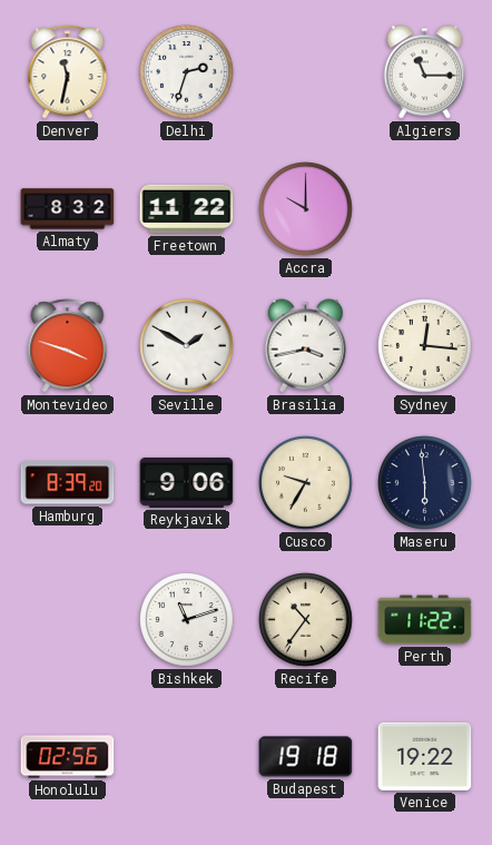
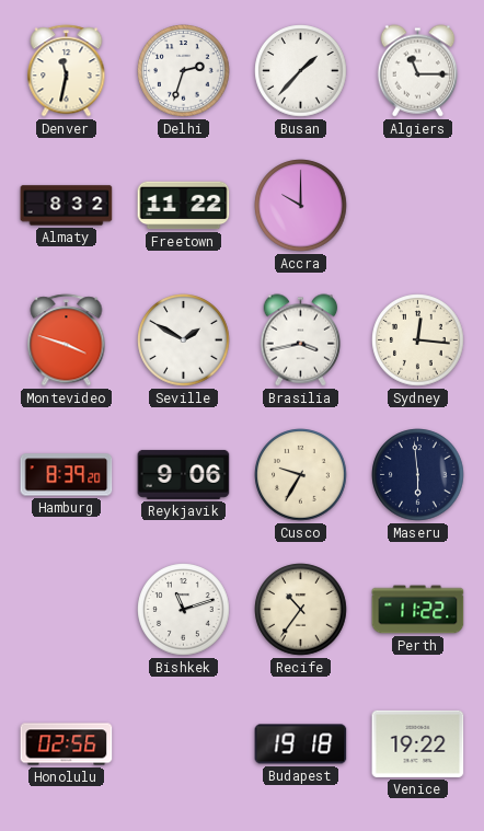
Busan: none -> 1:37 (301, 71)
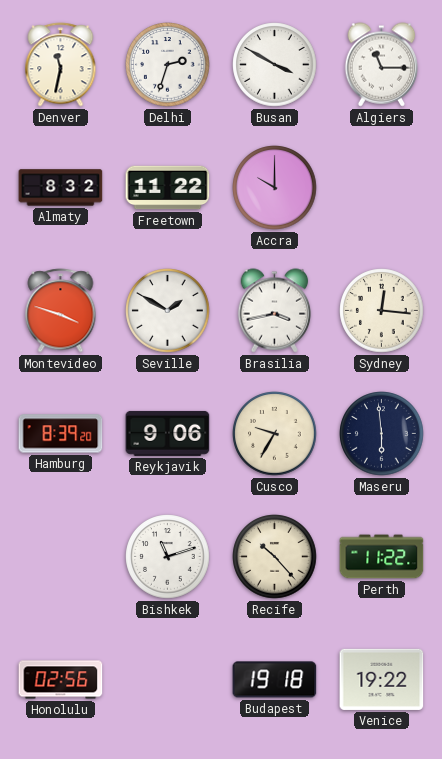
Busan: 1:37 -> 3:50 (275, 65)
Recife: 10:36 -> 10:23 (275, 557)
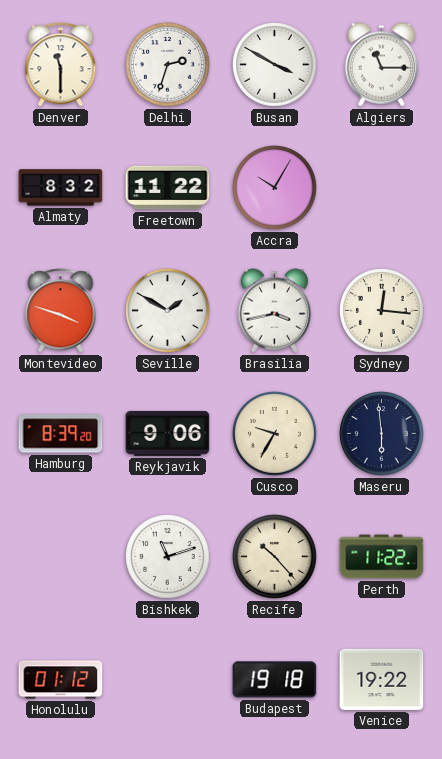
Denver: 11:32 -> 11:30 (61, 65)
Accra: 10:00 -> 10:05 (275, 188)
Honolulu: 02:56 -> 01:12 (61, 680)
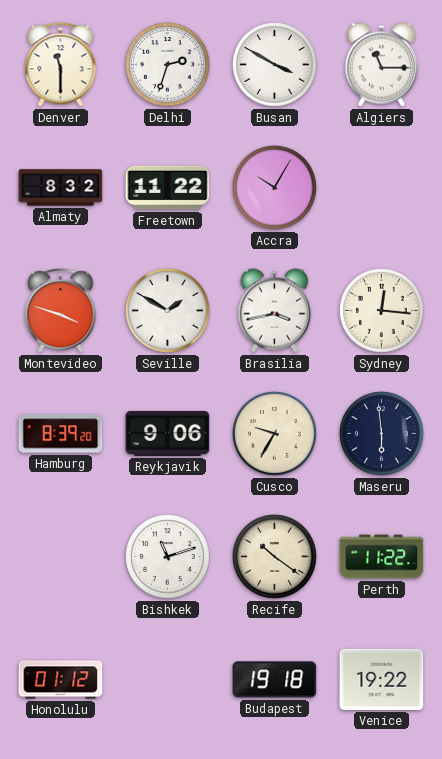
Recife: 10:23 -> 10:21 (275, 557)
